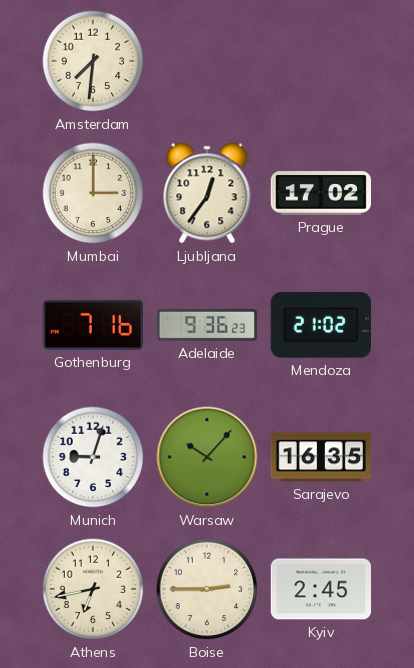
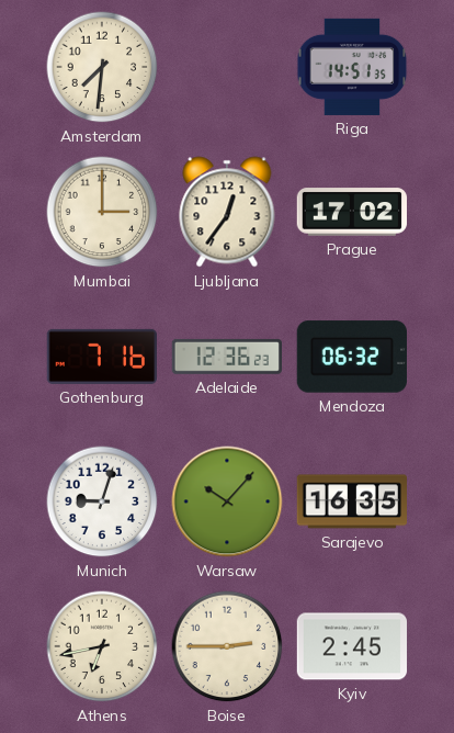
Riga: none -> 14:51 (352, 67)
Adelaide: 9:36 -> 12:36 (226, 357)
Mendoza: 21:02 -> 06:32 (352, 357)
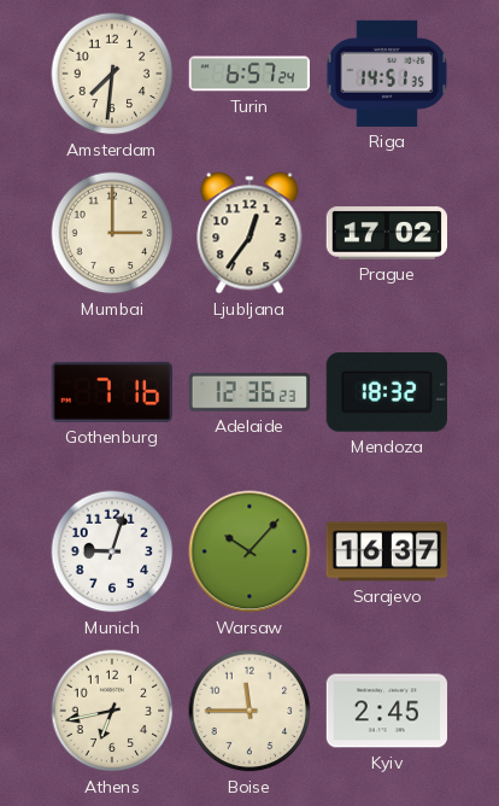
Turin: none -> 6:57 (249, 74)
Mendoza: 06:32 -> 18:32 (387, 392)
Sarajevo: 16:35 -> 16:37 (386, 551)
Boise: 2:45 -> 11:45 (249, 711)
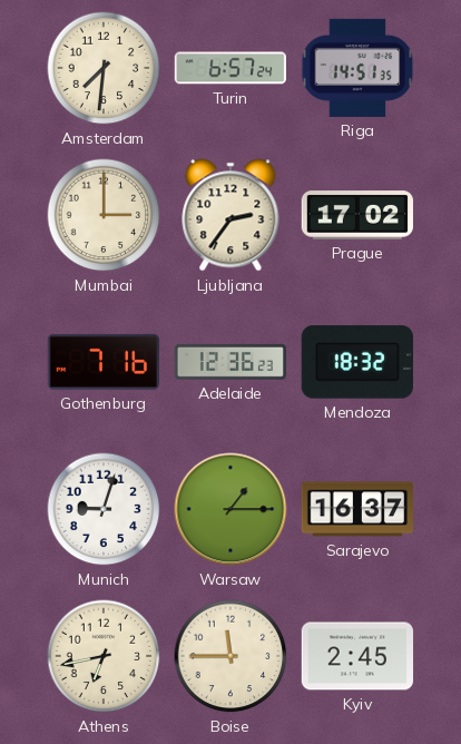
Ljubljana: 12:36 -> 2:36 (230, 215)
Warsaw: 10:07 -> 1:15 (230, 509)
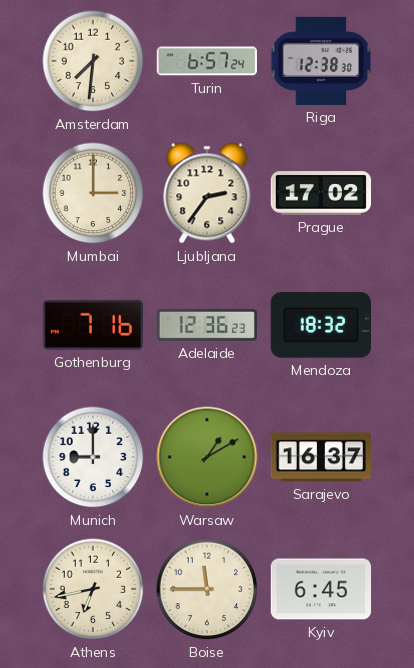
Riga: 14:51 -> 12:38 (321, 61)
Munich: 9:03 -> 9:00 (93, 457)
Warsaw: 1:15 -> 1:10 (207, 457)
Kyiv: 2:45 -> 6:45 (321, 589)
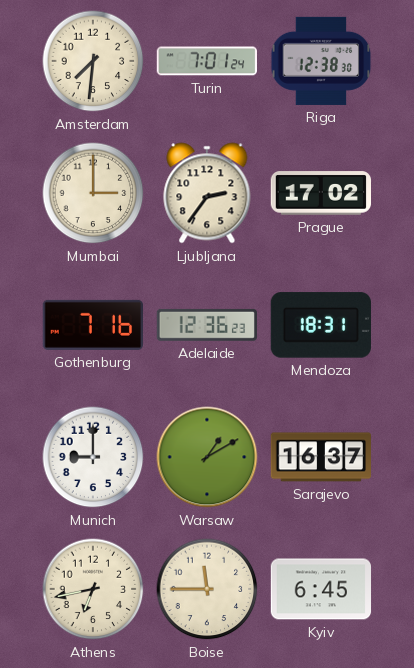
Turin: 6:57 -> 7:01 (207, 61)
Mendoza: 18:32 -> 18:31 (321, 325)
